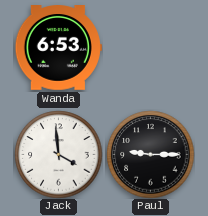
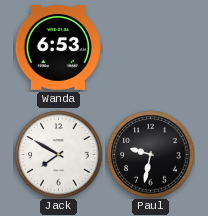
Jack: 3:59 -> 7:50 (58, 154)
Paul: 9:15 -> 9:32 (150, 154)
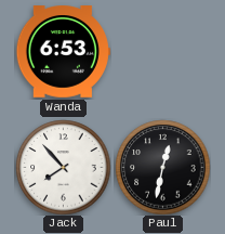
Jack: 7:50 -> 7:53 (63, 167)
Paul: 9:32 -> 12:32 (162, 167)
